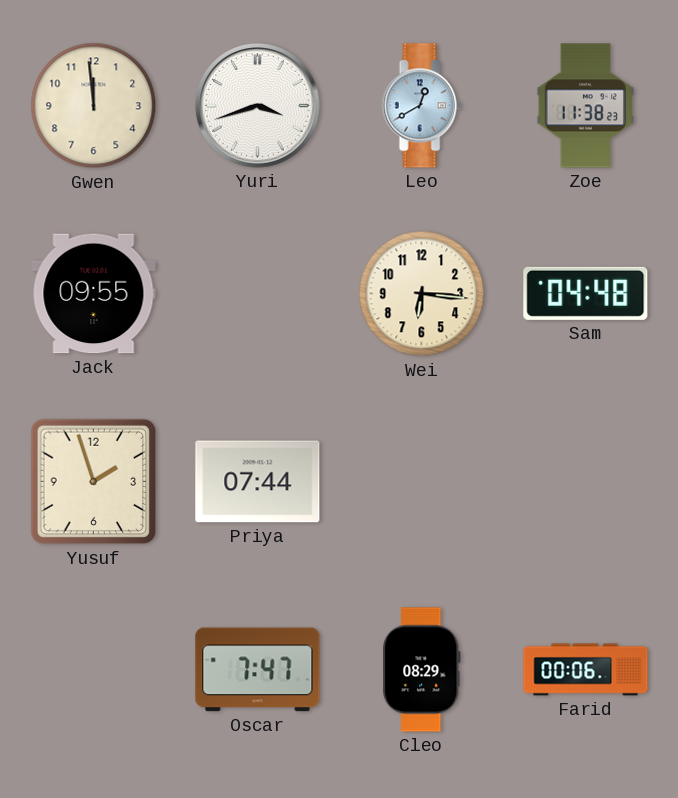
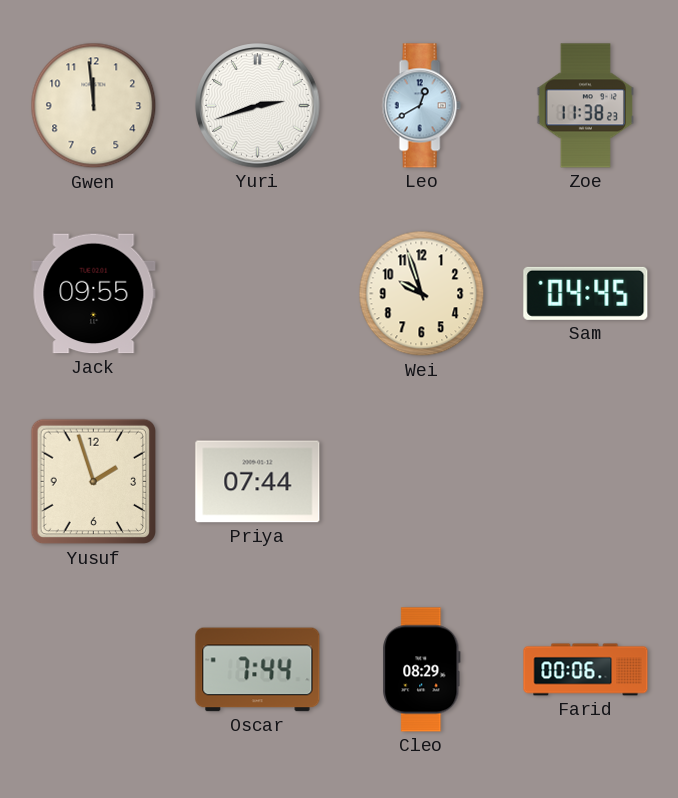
Yuri: 3:42 -> 2:42 (258, 106)
Wei: 6:16 -> 9:57 (422, 294)
Sam: 04:48 -> 04:45 (586, 293)
Oscar: 7:47 -> 7:44 (258, 670)
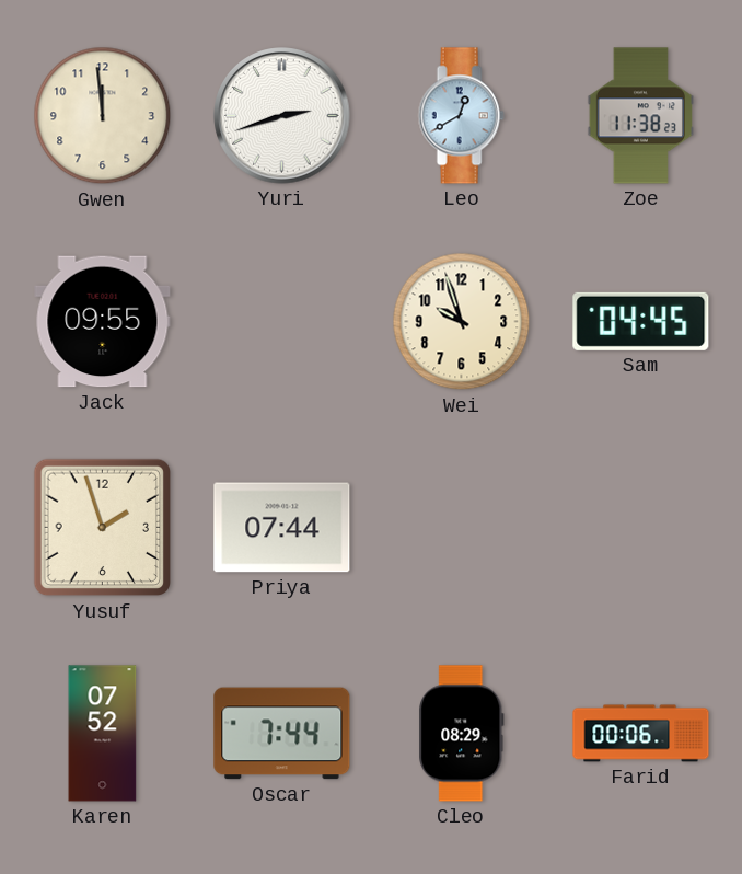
Karen: none -> 07:52 (103, 734)
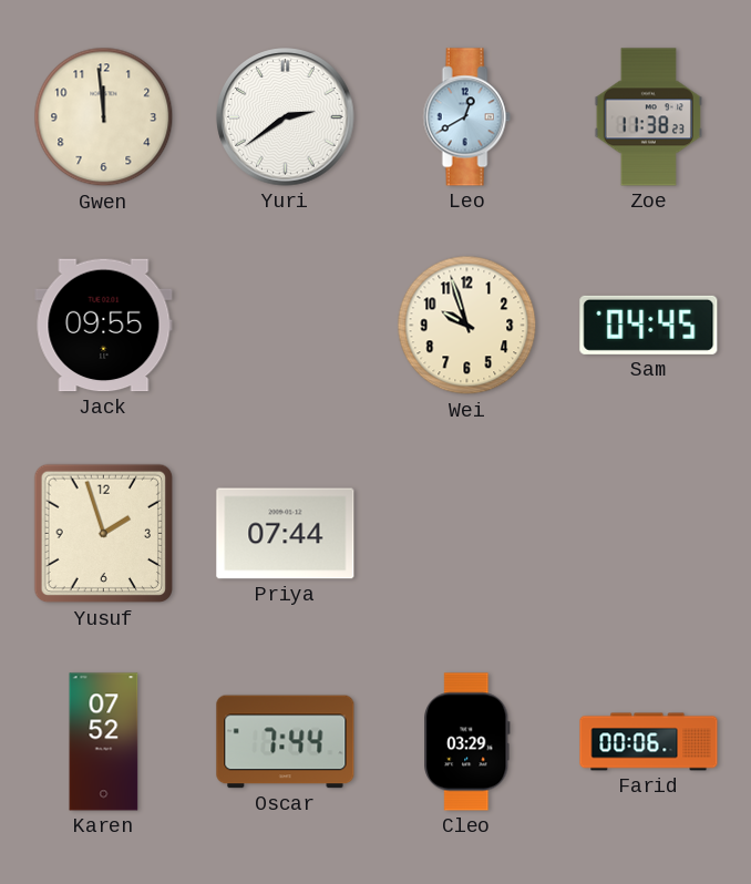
Yuri: 2:42 -> 2:39 (286, 117)
Cleo: 08:29 -> 03:29 (467, 742)
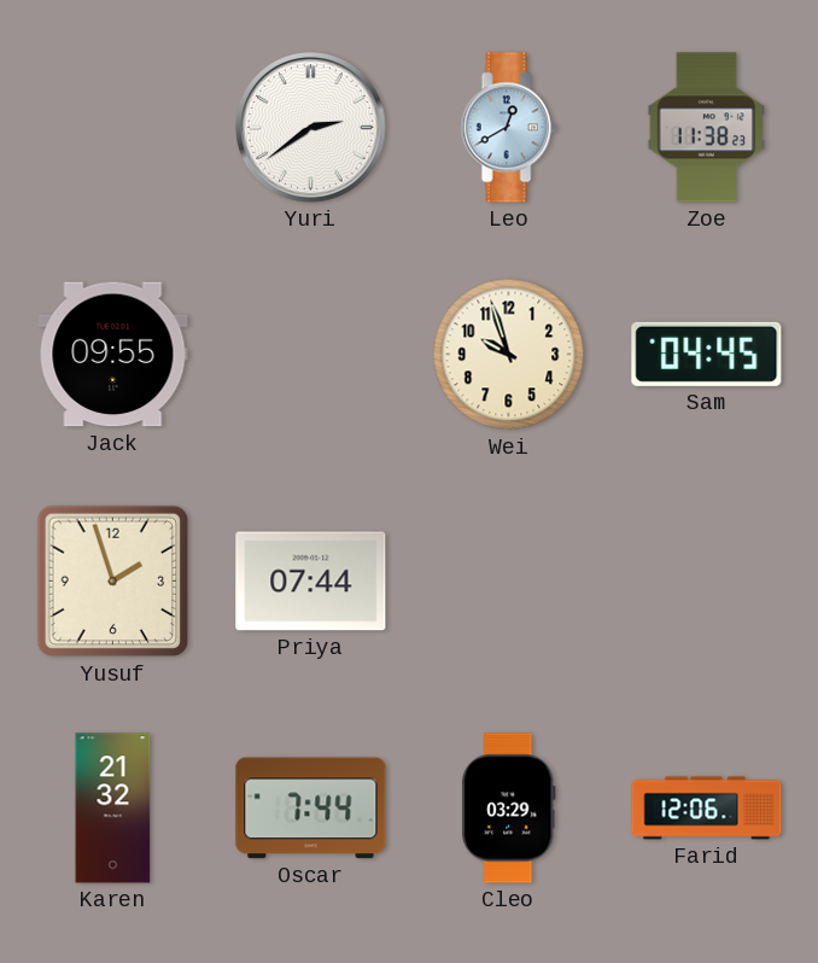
Gwen: 11:59 -> none (104, 117)
Karen: 07:52 -> 21:32 (113, 809)
Farid: 00:06 -> 12:06 (707, 809)
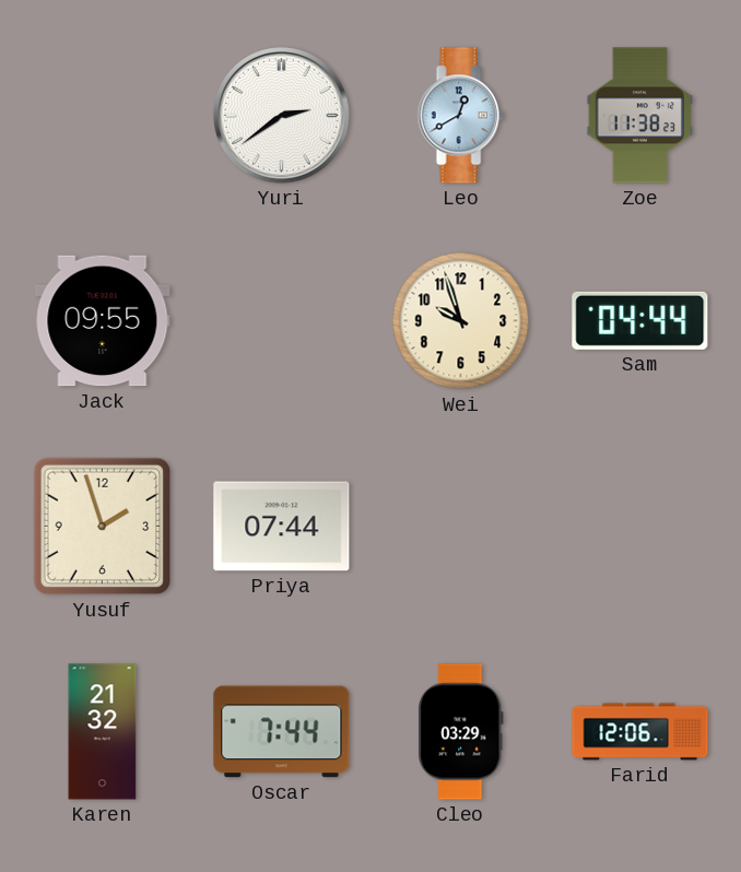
Sam: 04:45 -> 04:44 (640, 320)
